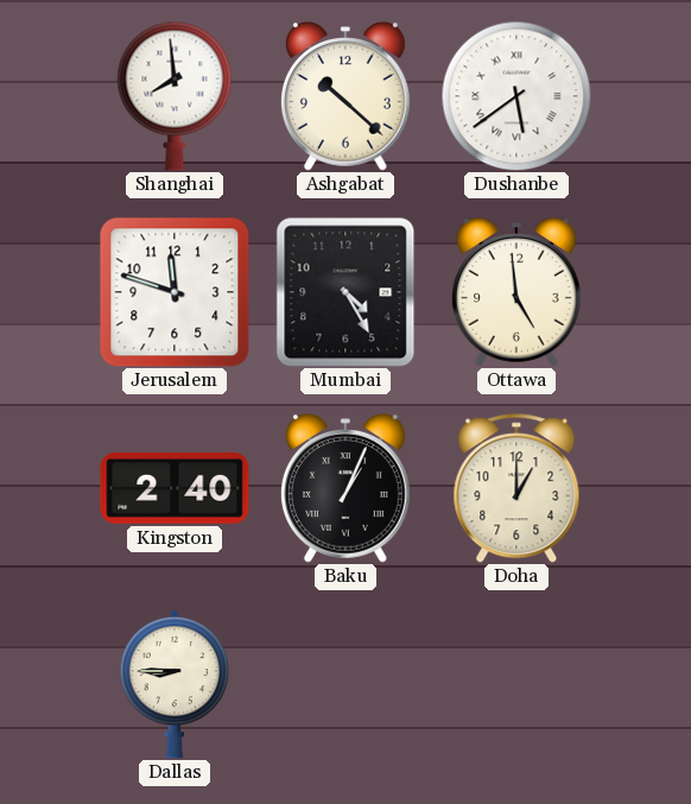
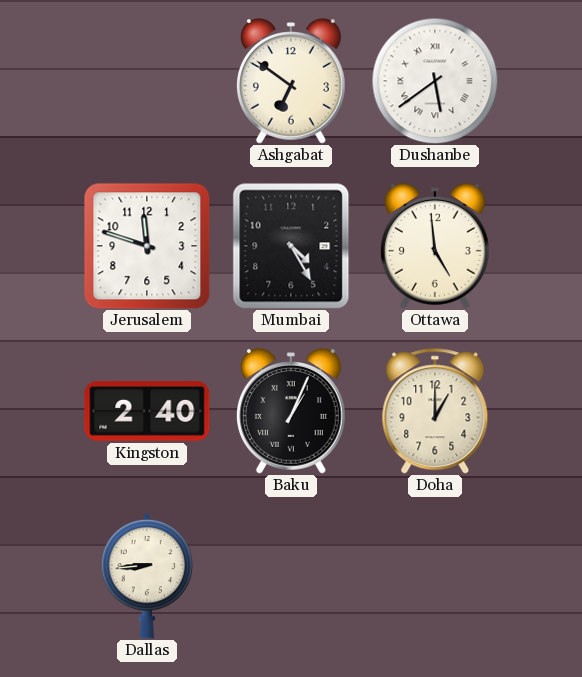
Shanghai: 7:59 -> none (175, 96)
Ashgabat: 10:22 -> 6:51 (291, 81)
Dallas: 8:45 -> 8:44 (147, 576)
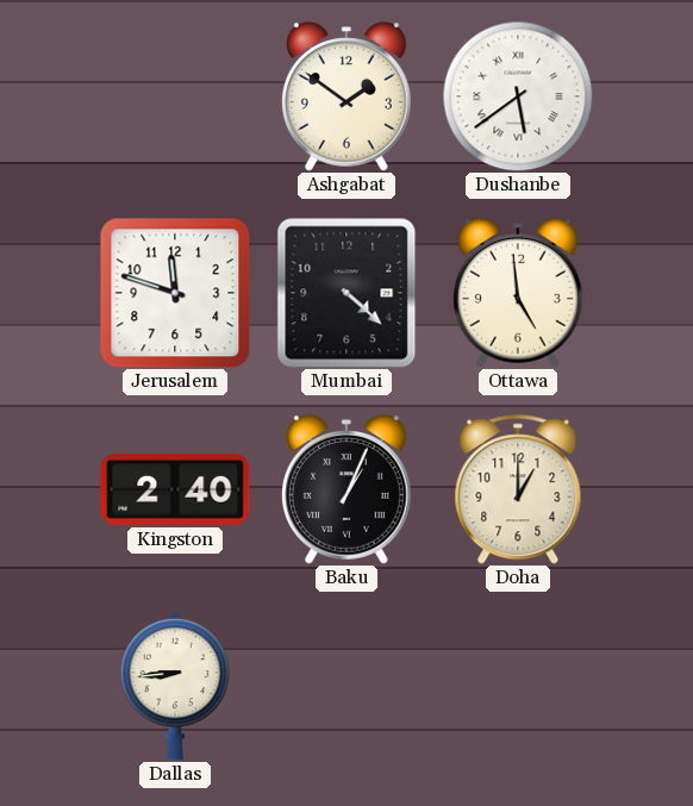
Ashgabat: 6:51 -> 1:51 (346, 96)
Mumbai: 4:25 -> 4:22 (346, 293)
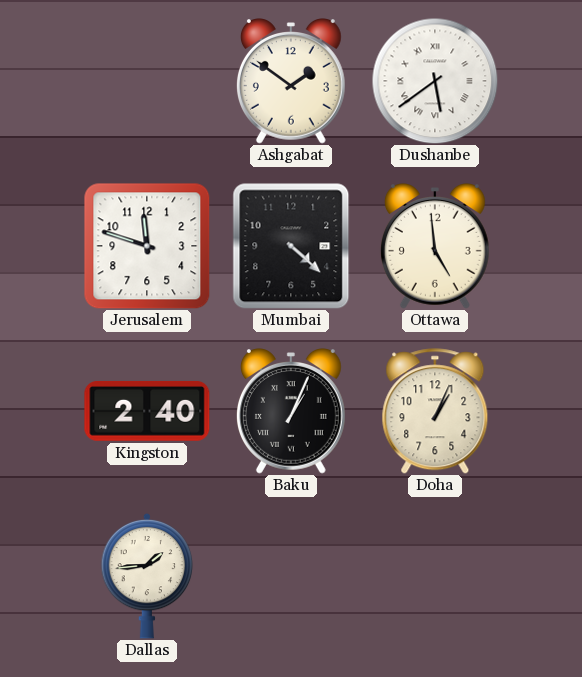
Doha: 1:00 -> 1:04 (435, 411)
Dallas: 8:44 -> 1:44 (147, 576)
